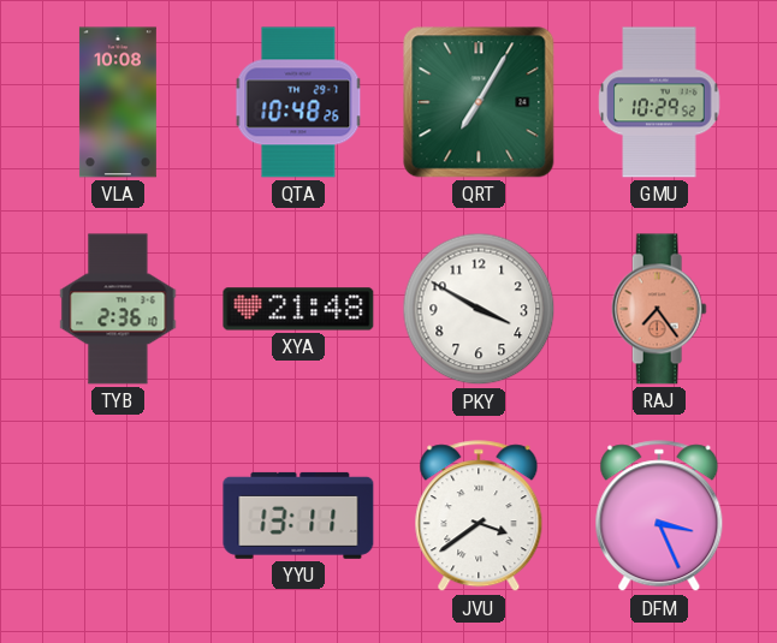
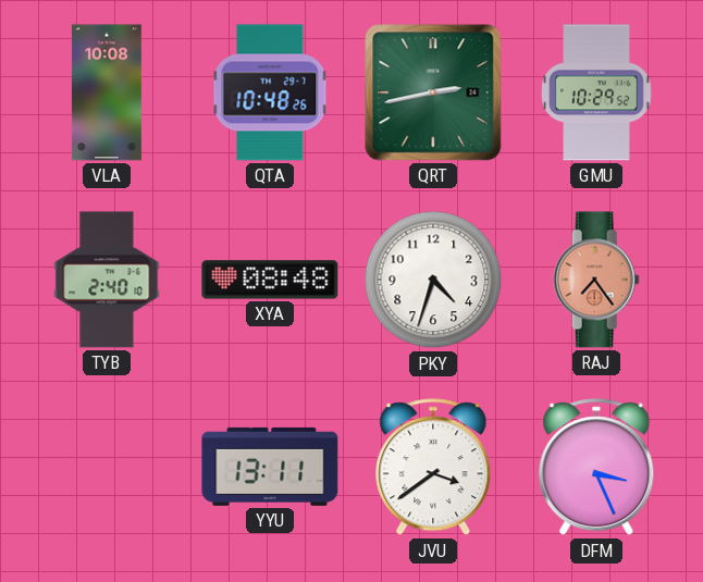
QRT: 7:05 -> 2:43 (433, 92)
TYB: 2:36 -> 2:40 (107, 280)
XYA: 21:48 -> 08:48 (270, 280)
PKY: 3:50 -> 4:33 (433, 280)
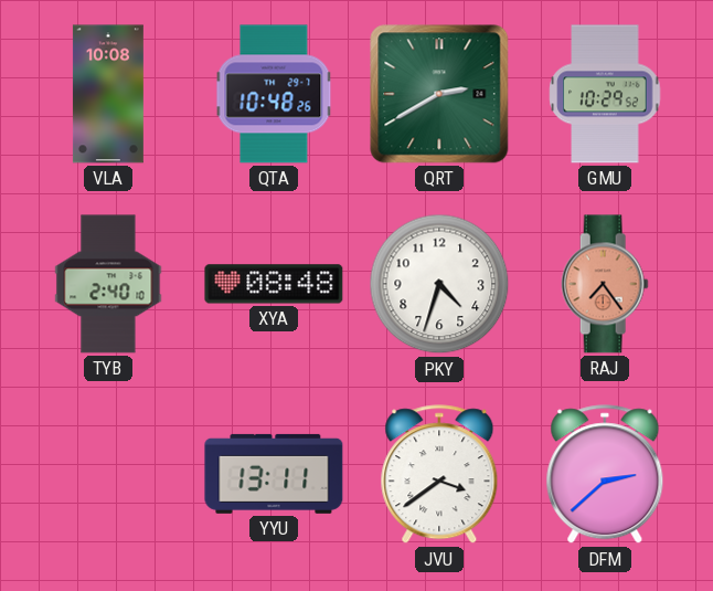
QRT: 2:43 -> 2:40 (439, 94)
DFM: 3:26 -> 2:38 (605, 475)
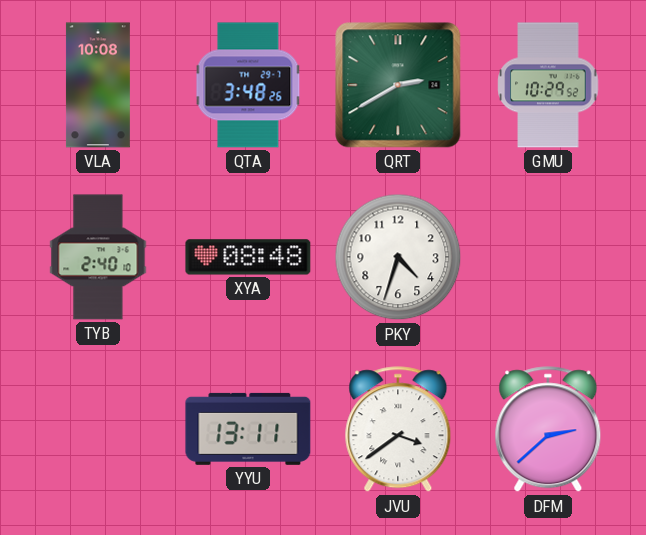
QTA: 10:48 -> 3:48 (248, 85)
RAJ: 7:24 -> none (605, 284)
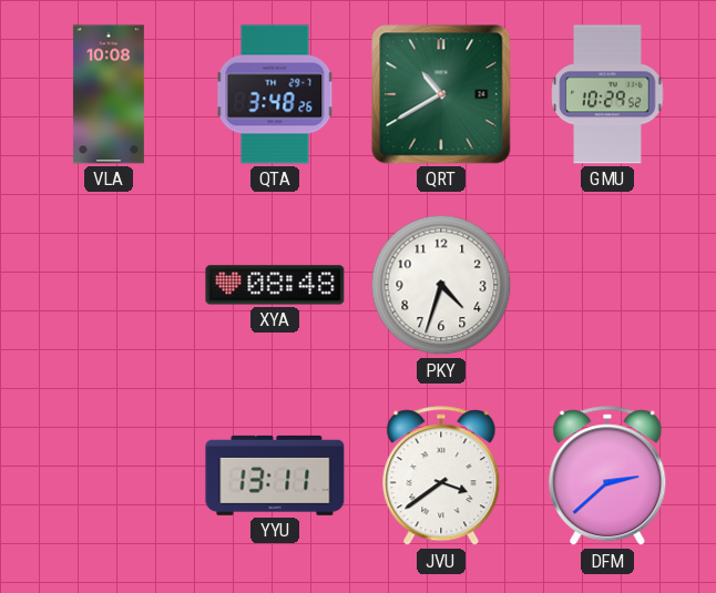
QRT: 2:40 -> 10:40 (441, 94)
TYB: 2:40 -> none (98, 257)
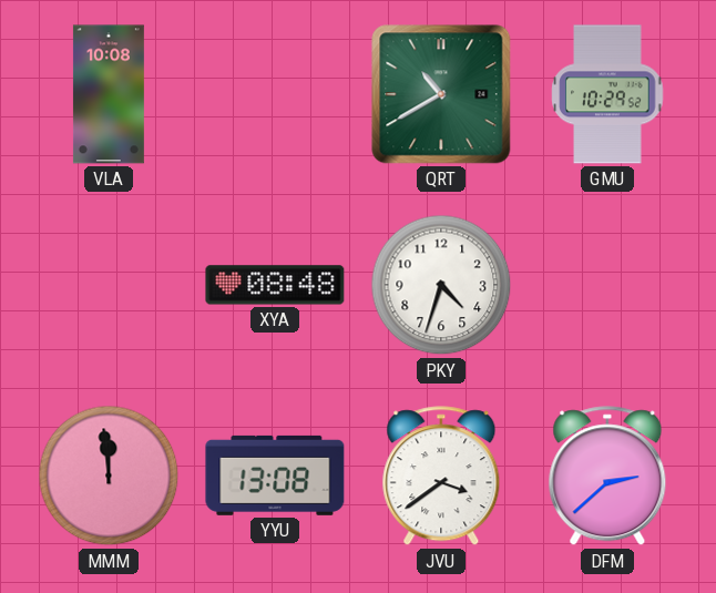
QTA: 3:48 -> none (275, 94)
MMM: none -> 11:59 (109, 476)
YYU: 13:11 -> 13:08 (275, 476)
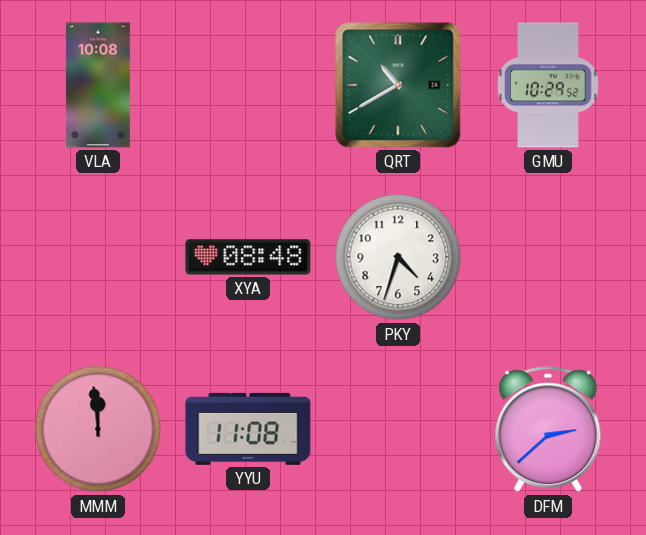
YYU: 13:08 -> 11:08 (248, 429)
JVU: 3:39 -> none (441, 477)
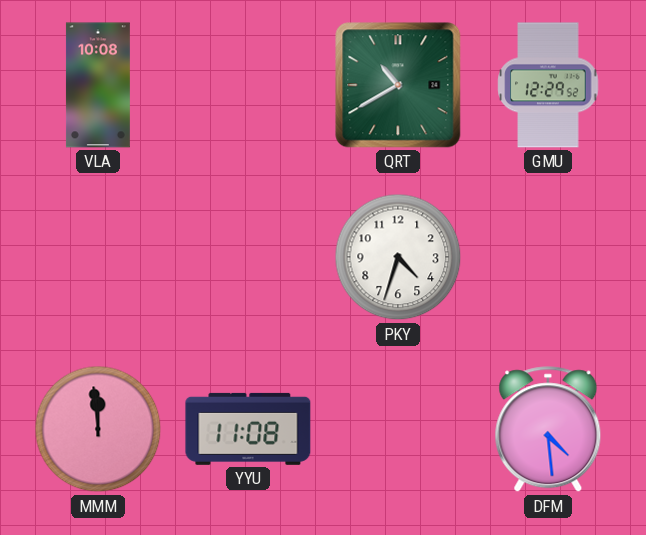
GMU: 10:29 -> 12:29 (548, 85)
XYA: 08:48 -> none (248, 257)
DFM: 2:38 -> 4:29 (548, 430)
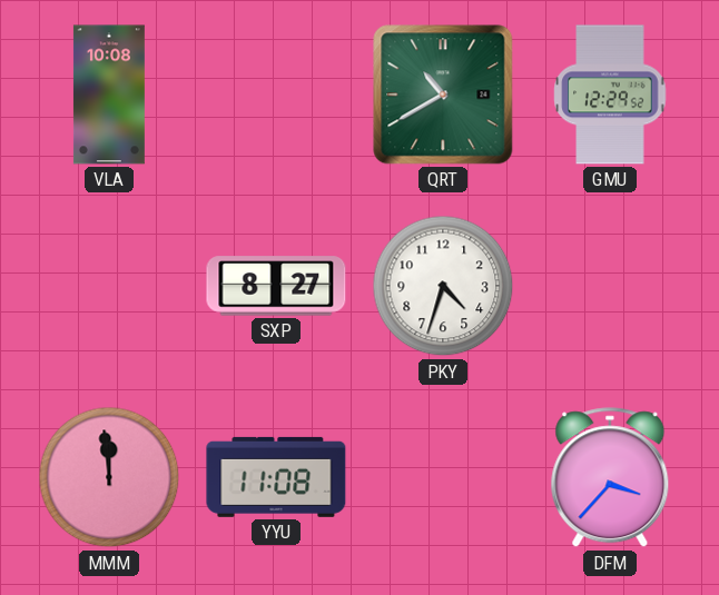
SXP: none -> 8:27 (276, 286)
DFM: 4:29 -> 3:37 (610, 478)
